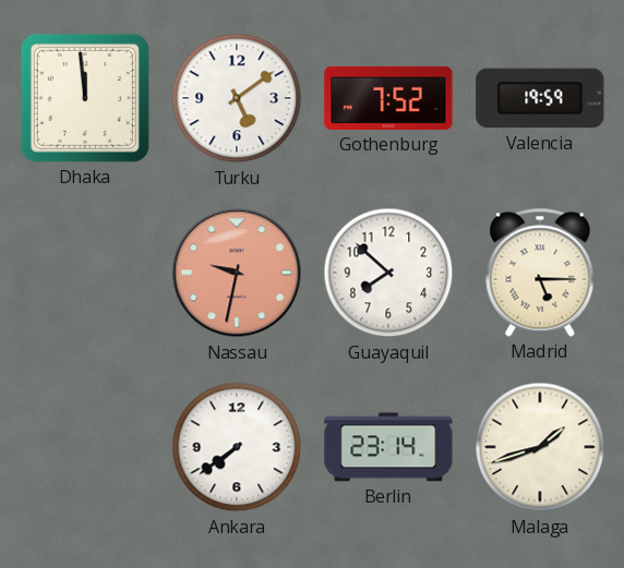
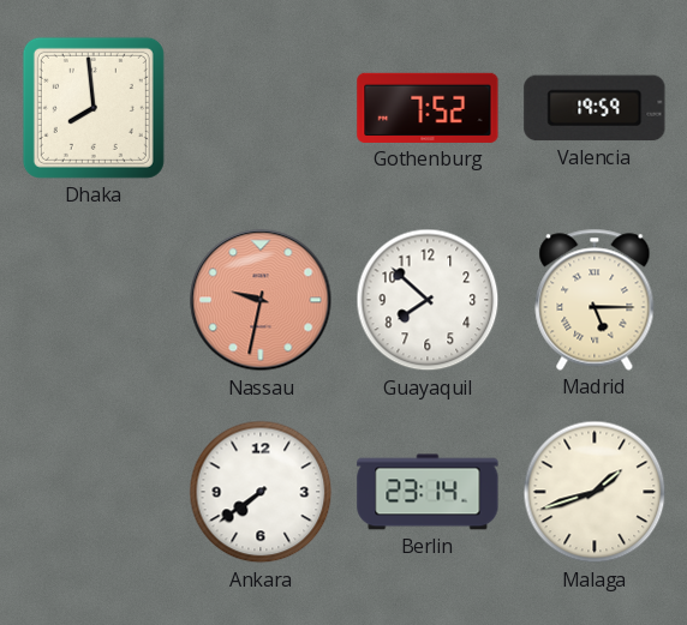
Dhaka: 11:59 -> 7:59 (94, 108)
Turku: 5:09 -> none (237, 98)
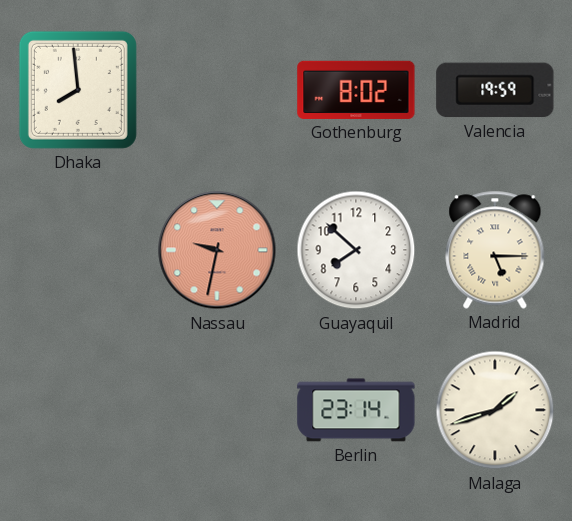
Gothenburg: 7:52 -> 8:02 (356, 90)
Ankara: 7:39 -> none (261, 492)
